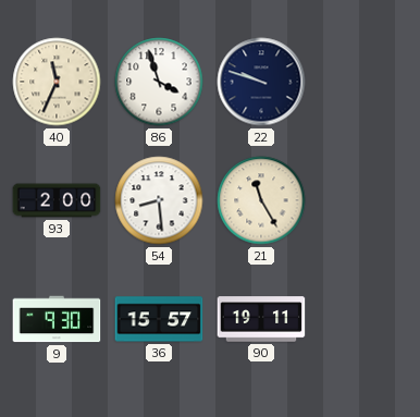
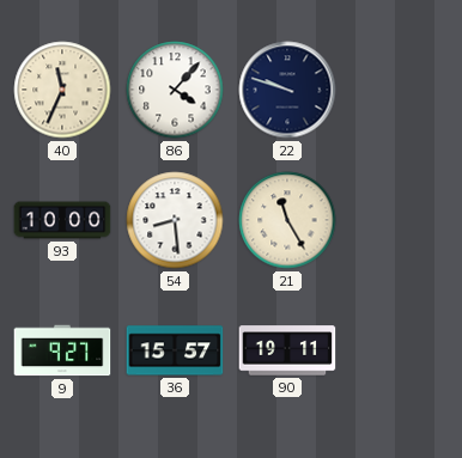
86: 3:57 -> 4:07 (175, 90)
93: 2:00 -> 10:00 (62, 220)
9: 9:30 -> 9:27 (62, 350)
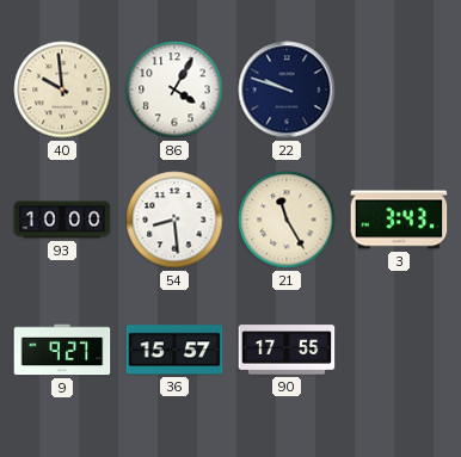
40: 11:34 -> 9:59 (62, 89)
86: 4:07 -> 4:05 (174, 89)
3: none -> 3:43 (399, 220)
90: 19:11 -> 17:55 (287, 350)
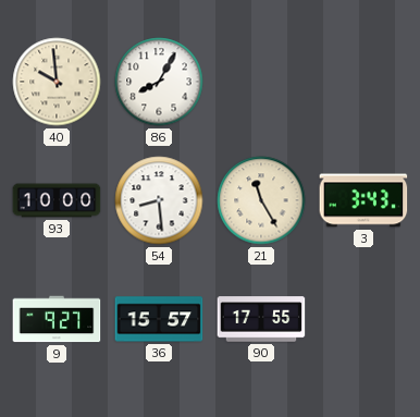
86: 4:05 -> 8:05 (159, 82)
22: 9:48 -> none (287, 89)
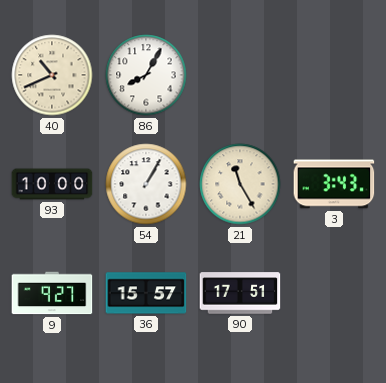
40: 9:59 -> 10:41 (52, 75)
54: 8:29 -> 1:05 (146, 184)
90: 17:55 -> 17:51 (240, 293)
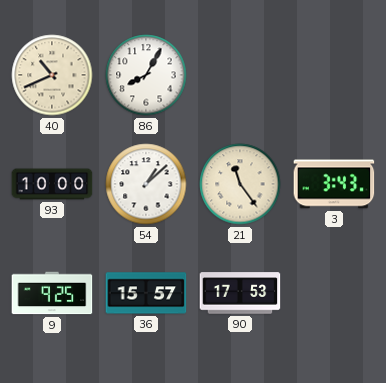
54: 1:05 -> 1:08 (146, 184)
21: 11:25 -> 11:24 (240, 184)
9: 9:27 -> 9:25 (52, 293)
90: 17:51 -> 17:53 (240, 293)
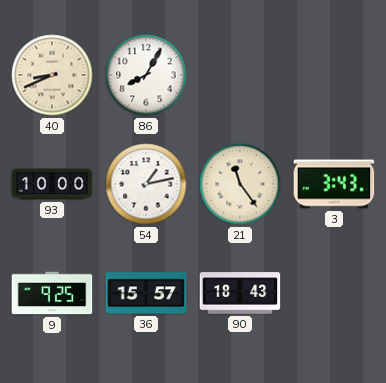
40: 10:41 -> 8:41 (52, 75)
54: 1:08 -> 1:13 (146, 184)
90: 17:53 -> 18:43 (240, 293)
